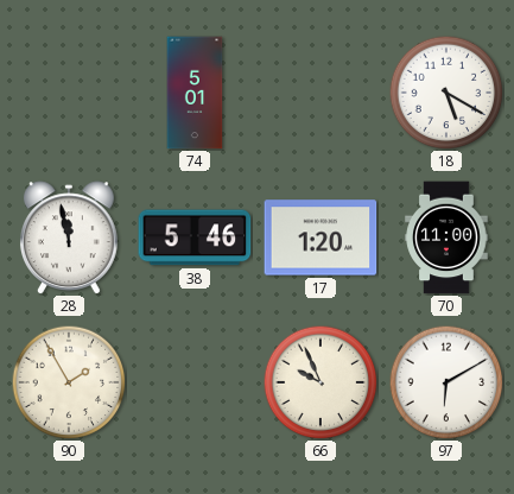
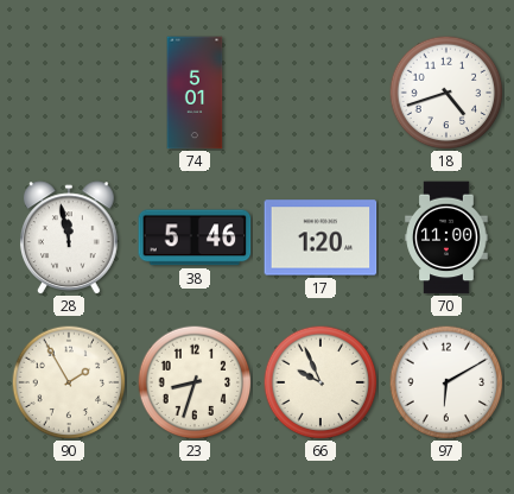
18: 5:20 -> 4:42 (446, 93)
23: none -> 8:33 (195, 382)
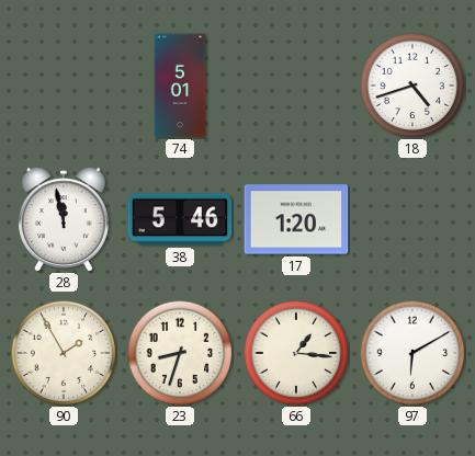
70: 11:00 -> none (446, 237)
66: 9:56 -> 1:16 (296, 353)
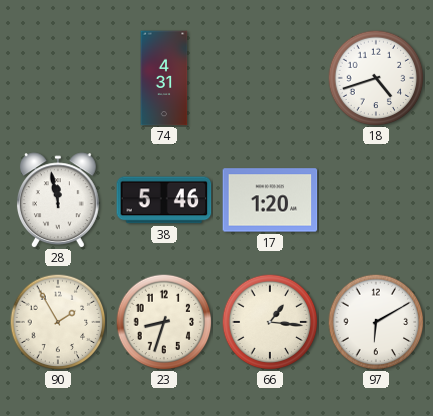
74: 5:01 -> 4:31 (164, 78)
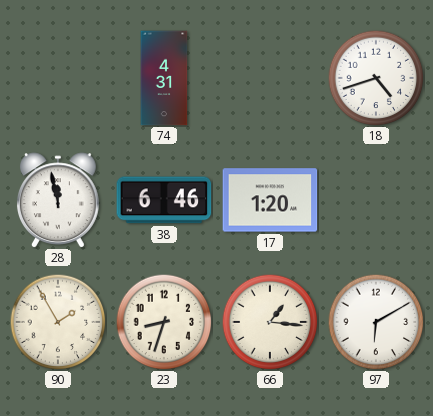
38: 5:46 -> 6:46 (164, 200)
